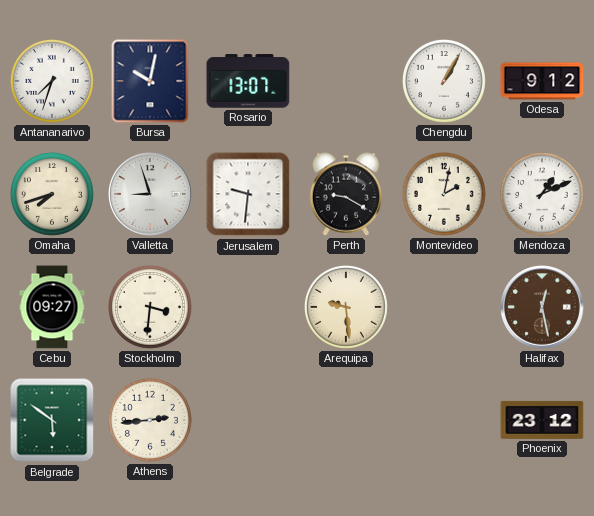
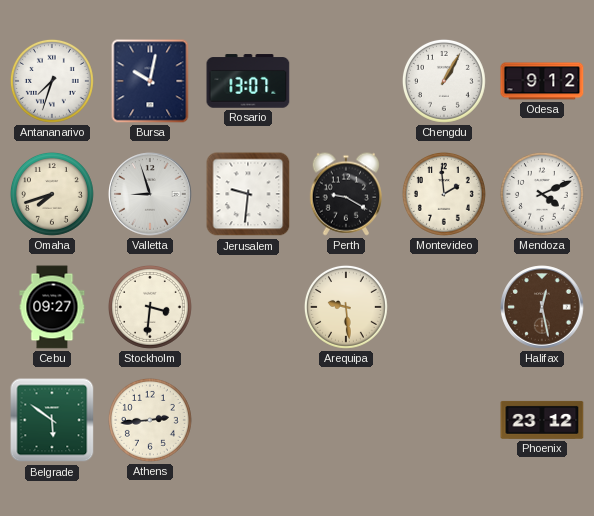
Montevideo: 2:02 -> 1:59 (444, 194)
Mendoza: 1:11 -> 4:11 (542, 194)
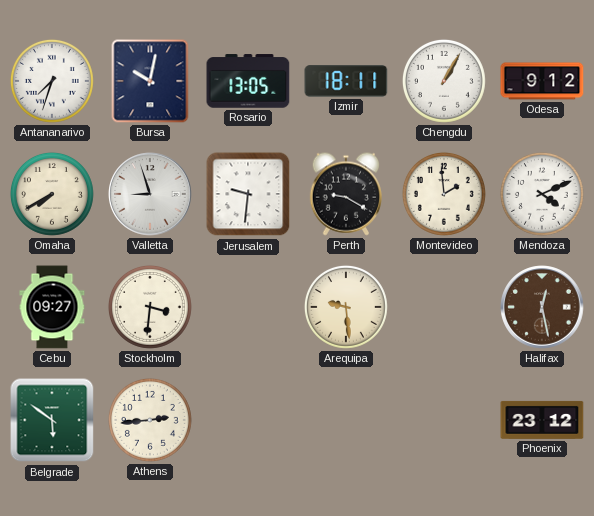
Rosario: 13:07 -> 13:05 (248, 81)
Izmir: none -> 18:11 (346, 81)
Omaha: 7:42 -> 7:40 (52, 194)
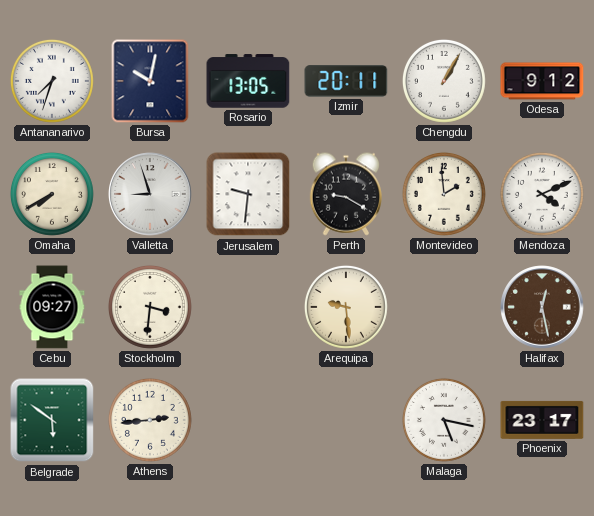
Izmir: 18:11 -> 20:11 (346, 81)
Malaga: none -> 5:17 (444, 420)
Phoenix: 23:12 -> 23:17 (542, 420)
